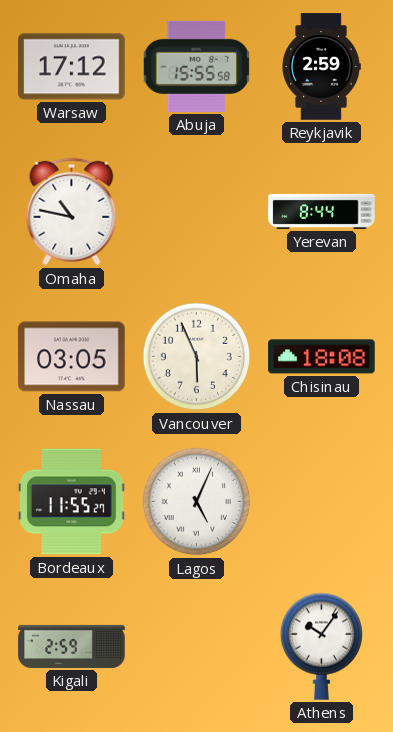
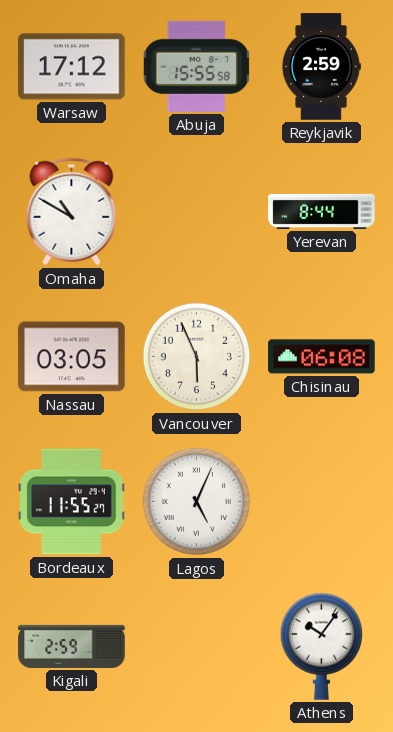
Omaha: 10:47 -> 10:50 (72, 212)
Chisinau: 18:08 -> 06:08 (322, 357)
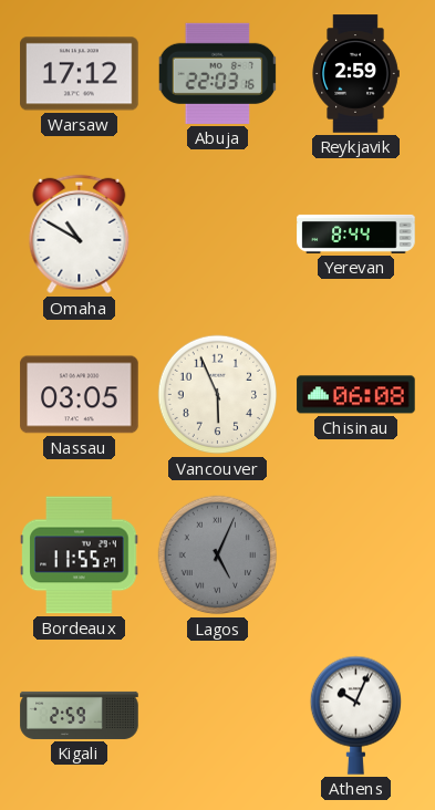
Abuja: 15:55 -> 22:03 (217, 73)
Lagos dial: white -> grey (218, 555)
Athens: 10:06 -> 10:04 (355, 715)
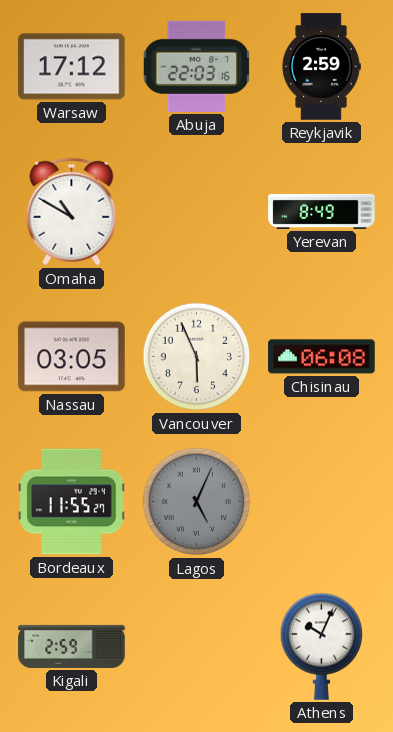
Yerevan: 8:44 -> 8:49 (322, 211)
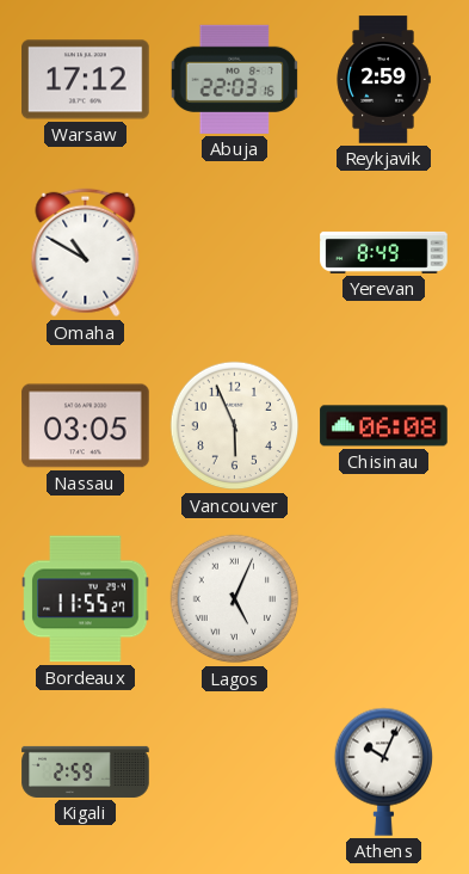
Lagos dial: grey -> white (235, 599)
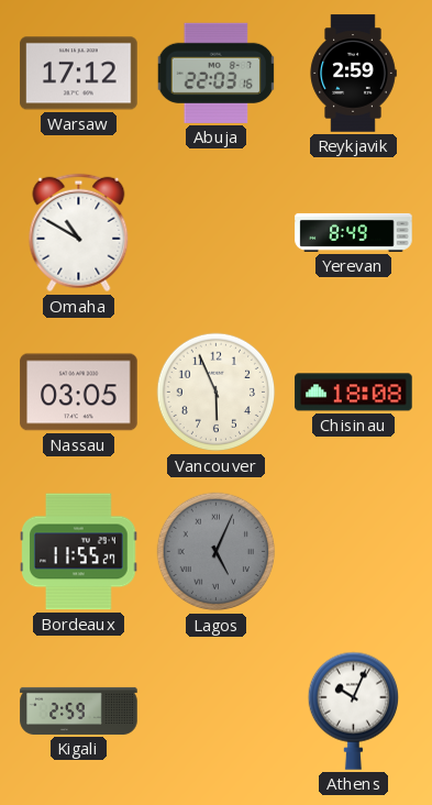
Chisinau: 06:08 -> 18:08 (354, 393)
Lagos dial: white -> grey (217, 552)
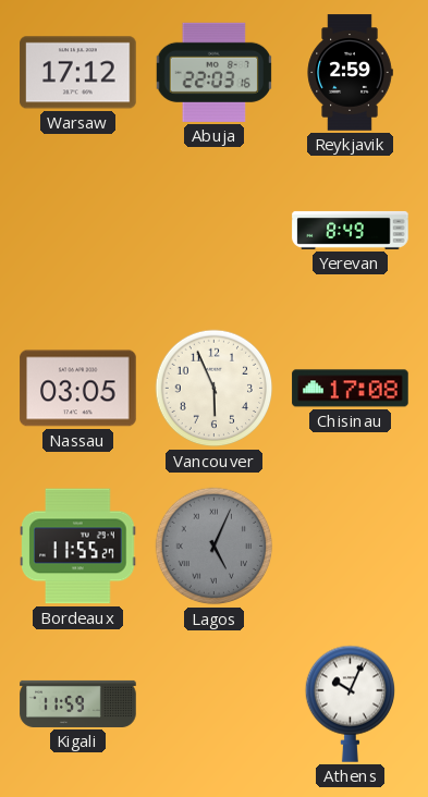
Omaha: 10:50 -> none (79, 233)
Chisinau: 18:08 -> 17:08 (351, 389)
Kigali: 2:59 -> 11:59 (78, 703)
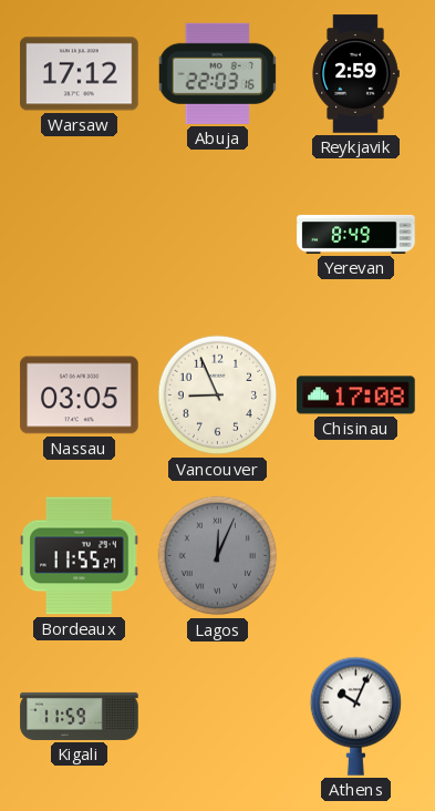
Vancouver: 5:56 -> 8:56 (218, 396)
Lagos: 5:04 -> 12:04 (218, 556)
